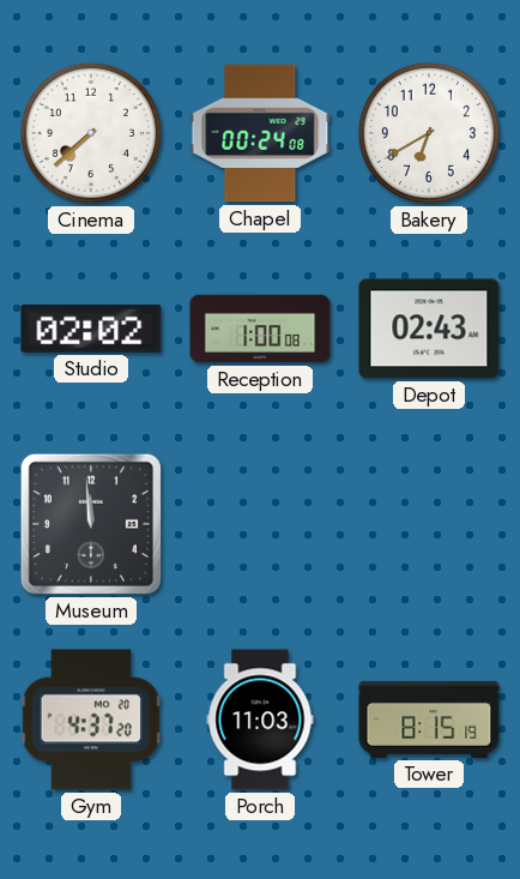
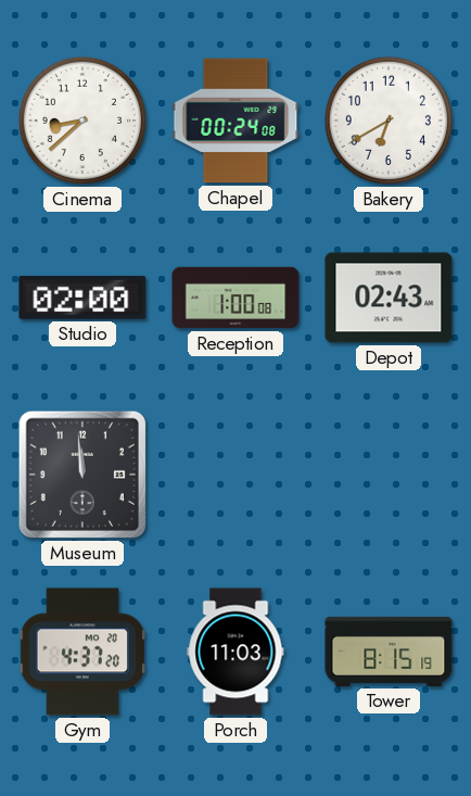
Cinema: 7:38 -> 8:38 (82, 121)
Studio: 02:02 -> 02:00 (82, 298)
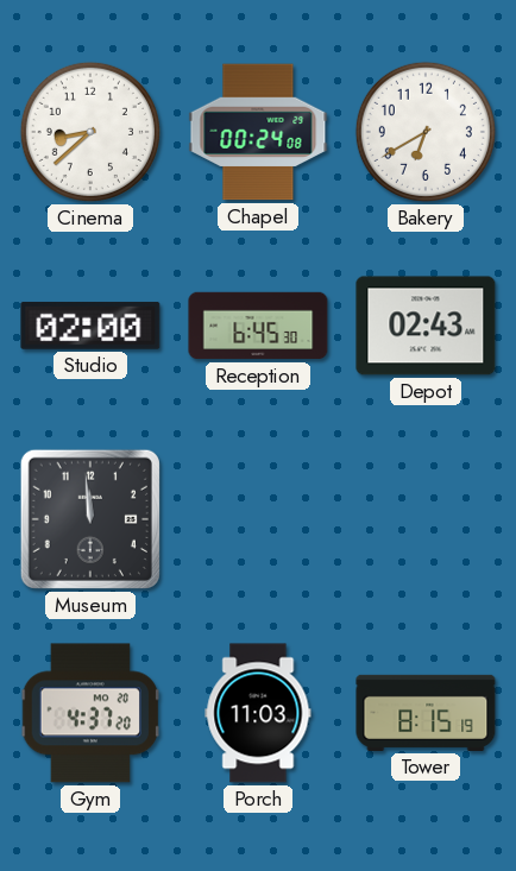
Reception: 1:00 -> 6:45 (258, 326)
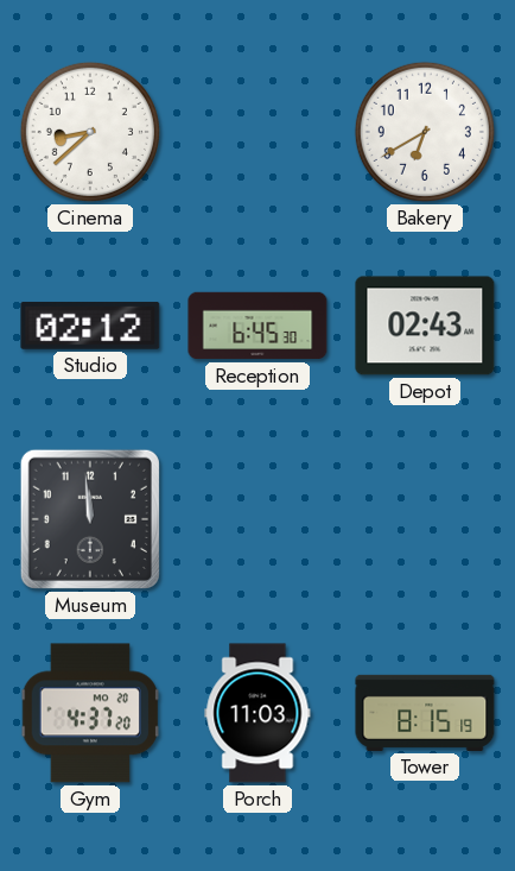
Chapel: 00:24 -> none (258, 132)
Studio: 02:00 -> 02:12 (90, 326)
